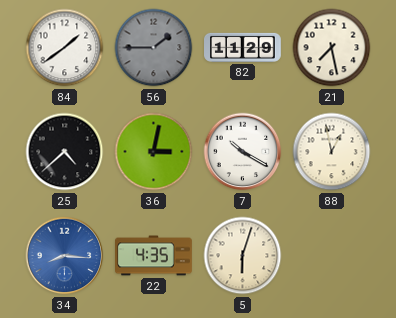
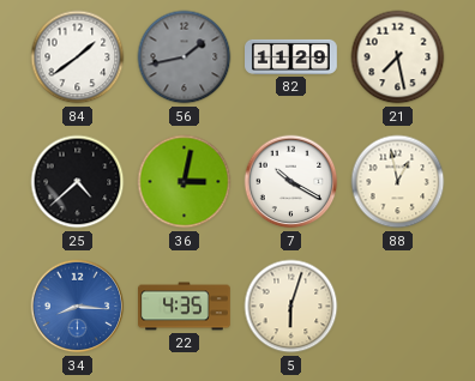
56: 1:45 -> 1:43 (185, 58)
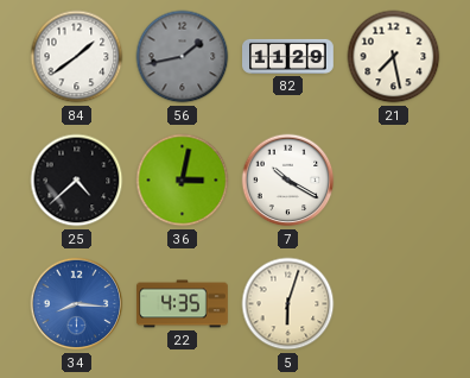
88: 12:58 -> none (398, 182)
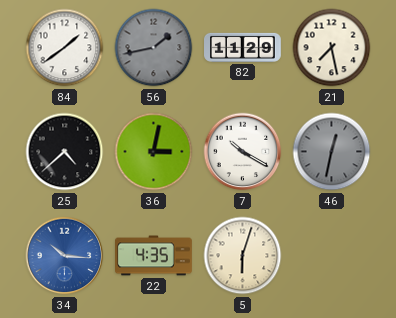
46: none -> 12:32 (332, 152)
34: 8:16 -> 10:16 (65, 256)
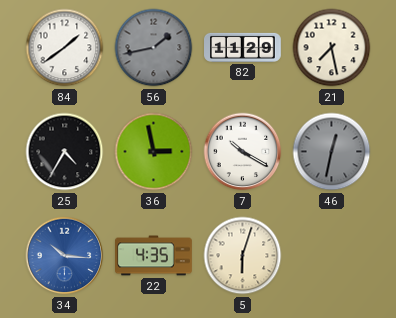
25: 4:38 -> 4:35 (65, 152)
36: 3:02 -> 2:58 (154, 152)
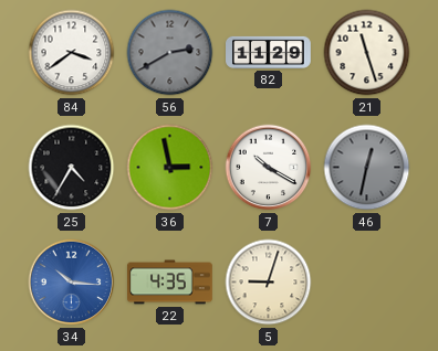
84: 1:39 -> 3:39 (72, 53)
56: 1:43 -> 2:40 (170, 53)
21: 7:28 -> 11:27 (367, 53)
5: 6:03 -> 9:03 (269, 283)
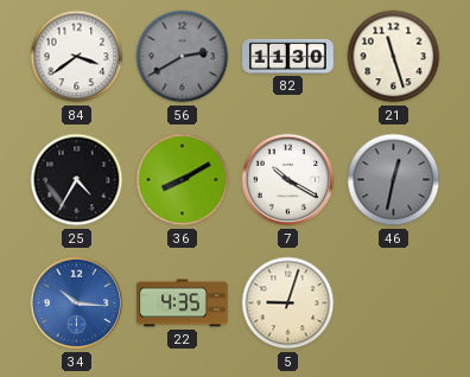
82: 11:29 -> 11:30 (288, 56)
36: 2:58 -> 8:10 (183, 180)
